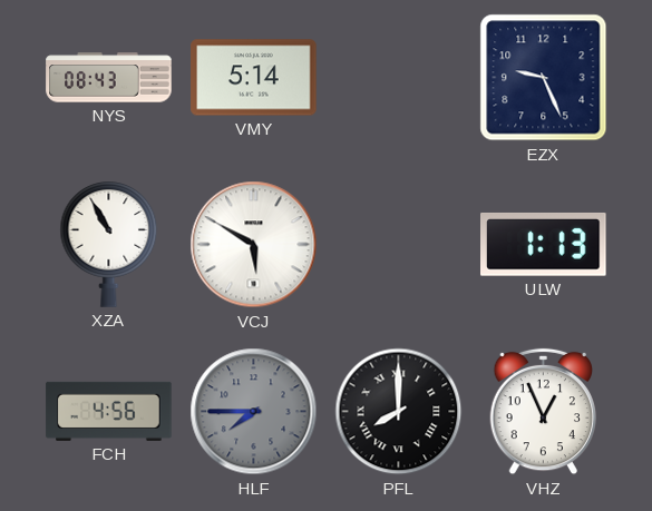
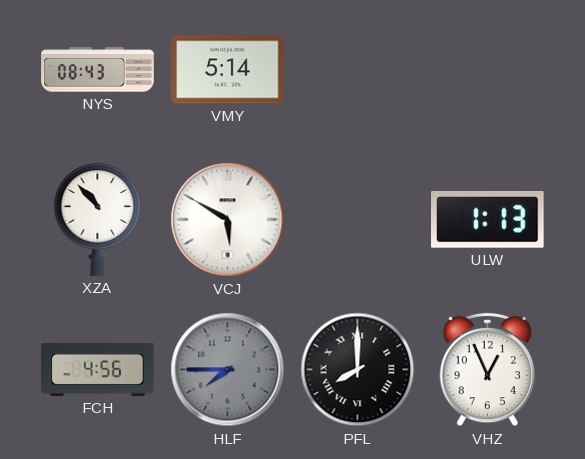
EZX: 9:26 -> none (544, 78)
XZA: 10:55 -> 10:53 (98, 220)
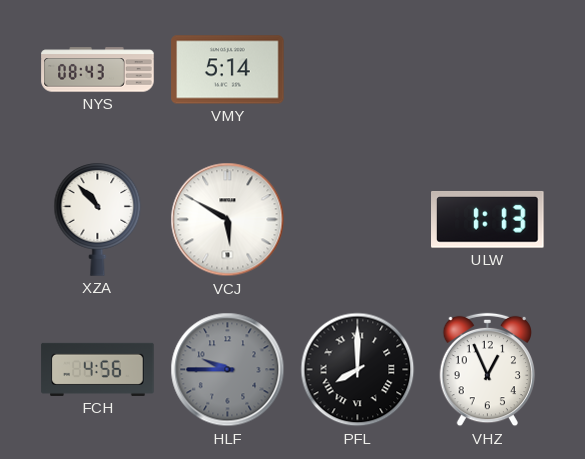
HLF: 7:45 -> 9:45 (228, 370)
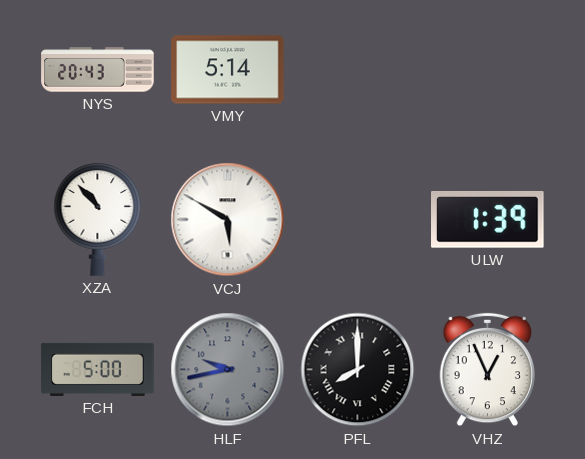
NYS: 08:43 -> 20:43 (98, 70)
ULW: 1:13 -> 1:39 (488, 219)
FCH: 4:56 -> 5:00 (98, 369)
HLF: 9:45 -> 9:43 (228, 370)
